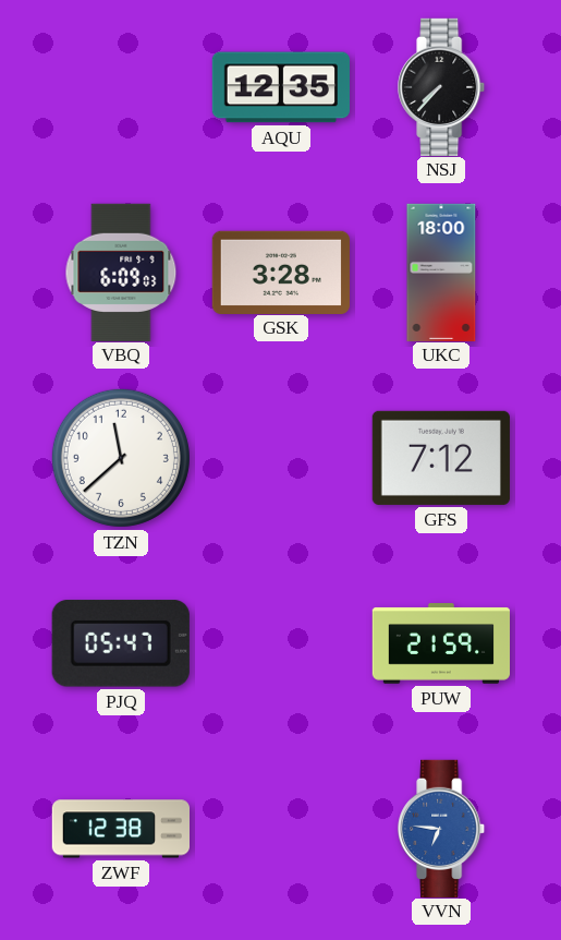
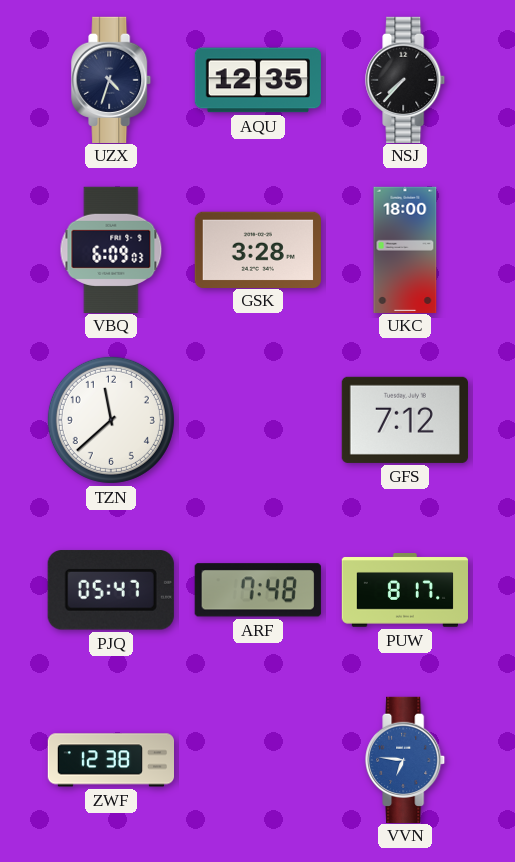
UZX: none -> 4:33 (112, 79)
ARF: none -> 7:48 (258, 590)
PUW: 21:59 -> 8:17 (405, 590)
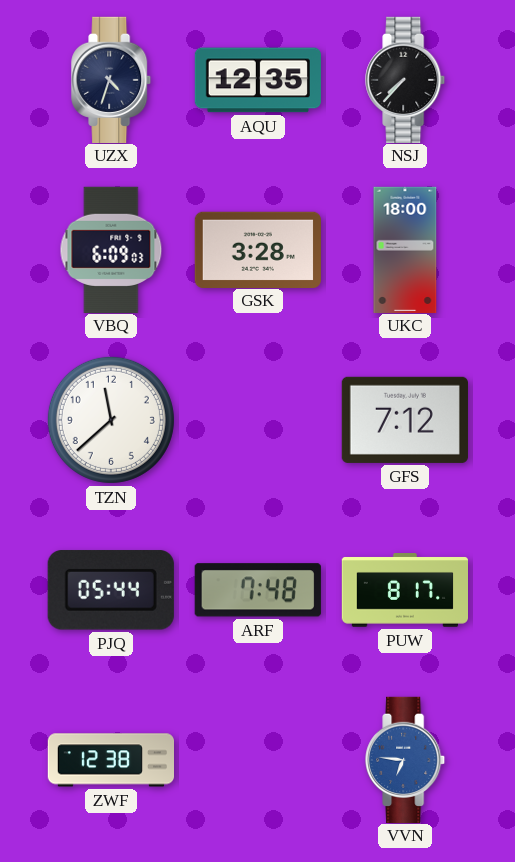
PJQ: 05:47 -> 05:44 (111, 590)
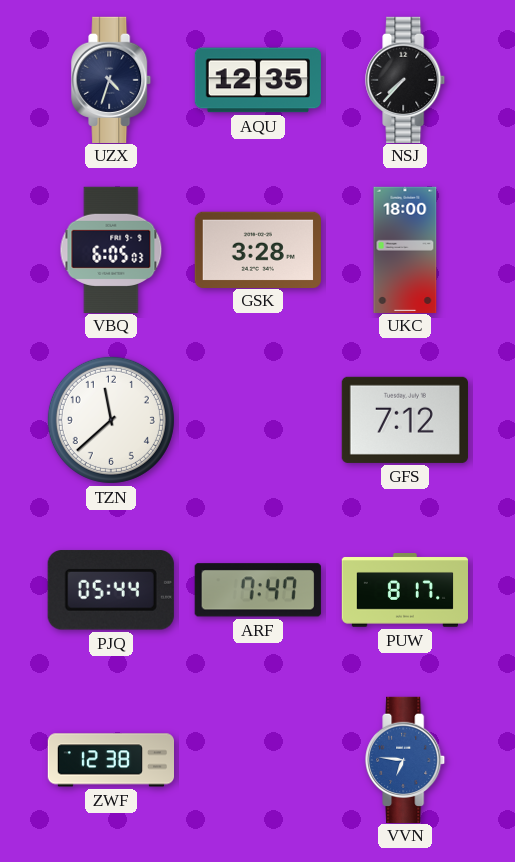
VBQ: 6:09 -> 6:05 (111, 249)
ARF: 7:48 -> 7:47 (258, 590)
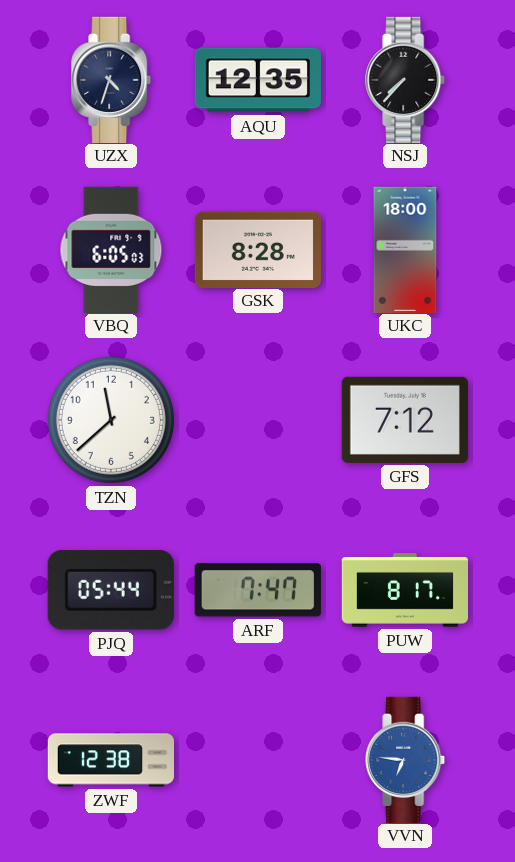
GSK: 3:28 -> 8:28 (258, 249)
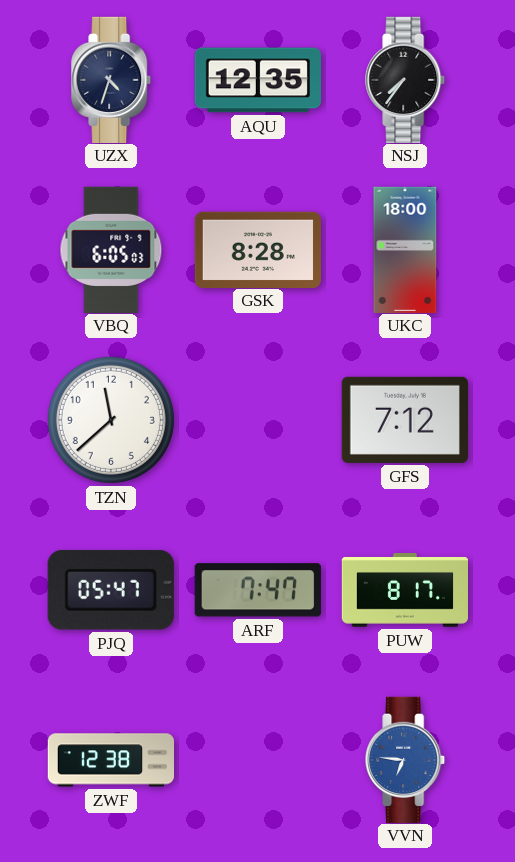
NSJ: 7:37 -> 7:36 (406, 79)
PJQ: 05:44 -> 05:47 (111, 590)
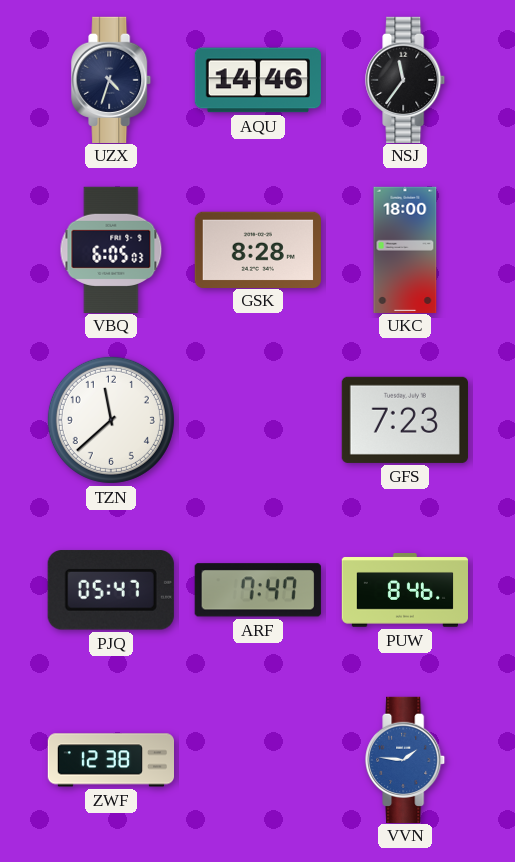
AQU: 12:35 -> 14:46 (257, 80)
NSJ: 7:36 -> 11:36 (406, 79)
GFS: 7:12 -> 7:23 (405, 420)
PUW: 8:17 -> 8:46 (405, 590)
VVN: 6:46 -> 1:46 (406, 759)
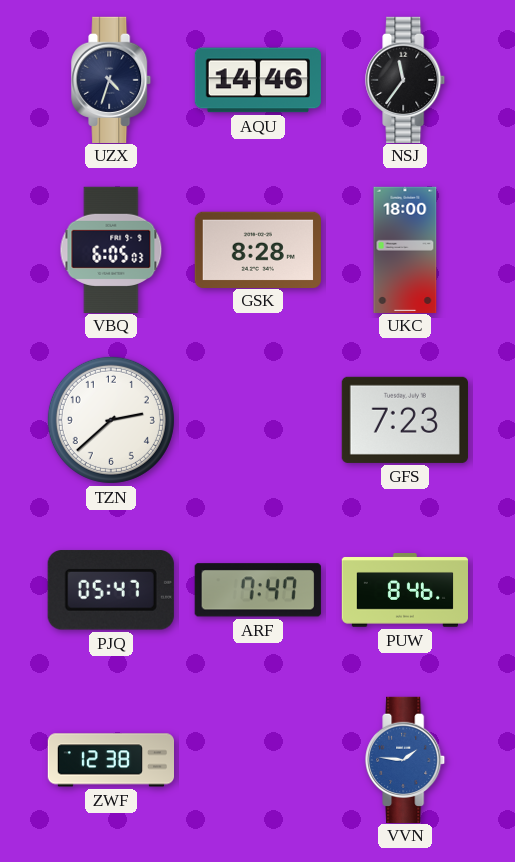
TZN: 11:38 -> 2:38 (111, 420)
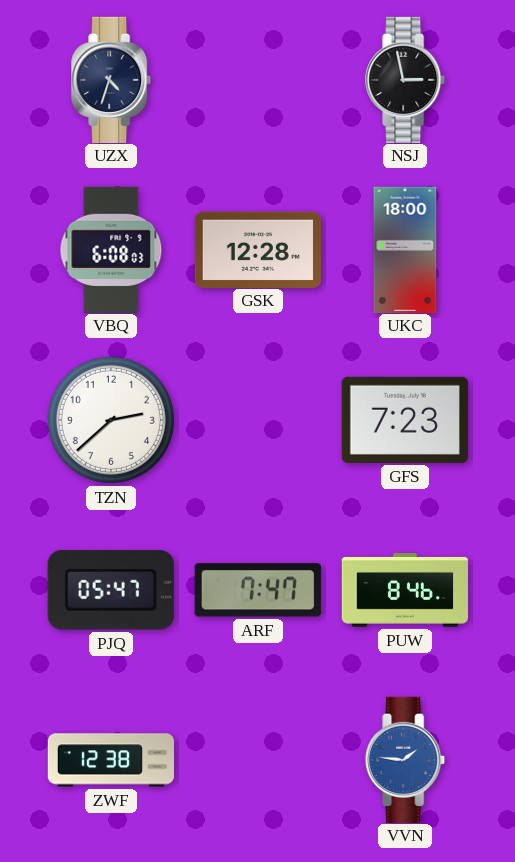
AQU: 14:46 -> none (257, 80)
NSJ: 11:36 -> 2:58 (406, 79)
VBQ: 6:05 -> 6:08 (111, 249)
GSK: 8:28 -> 12:28 (258, 249)
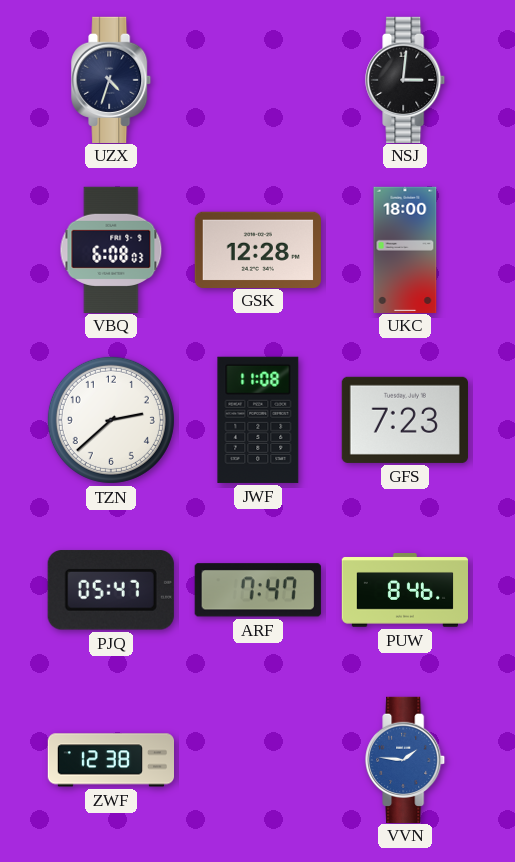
NSJ: 2:58 -> 3:01 (406, 79)
JWF: none -> 11:08 (258, 420)
